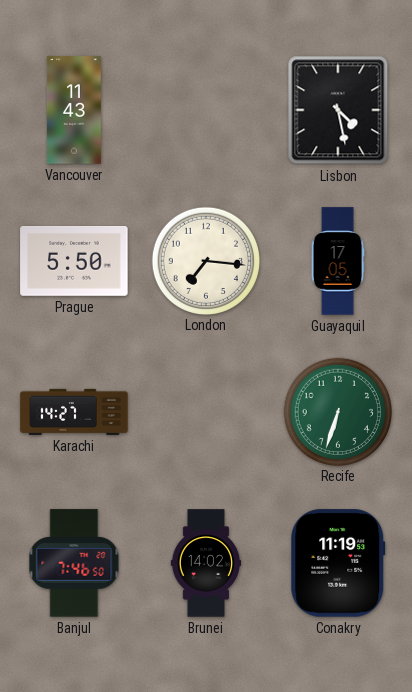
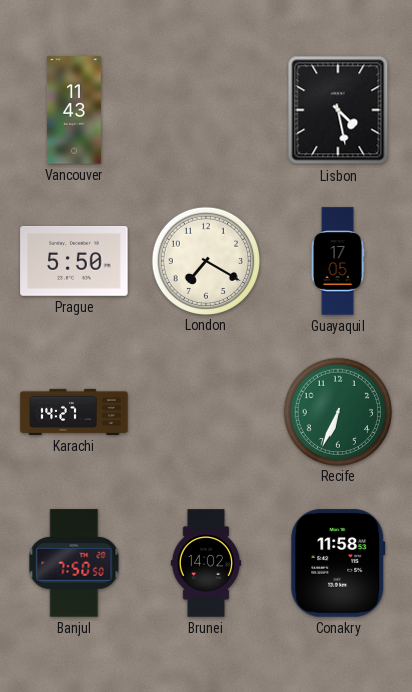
London: 7:16 -> 7:20 (205, 260)
Recife: 6:33 -> 6:34 (337, 411)
Banjul: 7:46 -> 7:50 (74, 563)
Conakry: 11:19 -> 11:58 (338, 563)
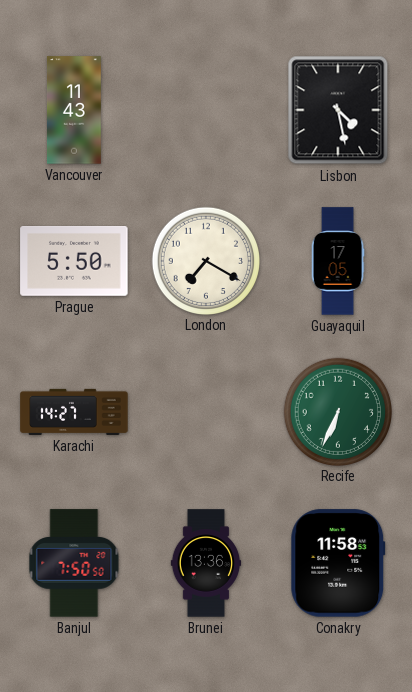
Brunei: 14:02 -> 13:36 (206, 563)
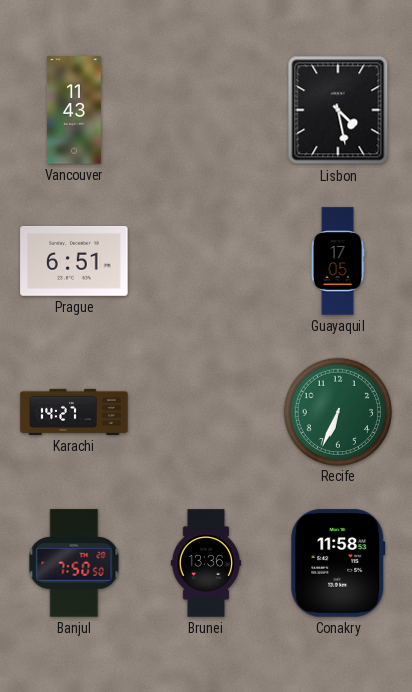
Prague: 5:50 -> 6:51 (74, 262)
London: 7:20 -> none (205, 260)
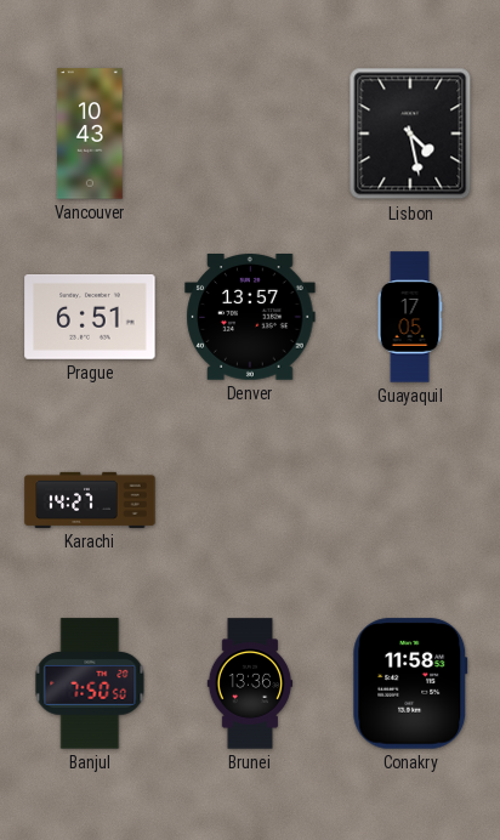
Vancouver: 11:43 -> 10:43 (90, 134)
Denver: none -> 13:57 (250, 318)
Recife: 6:34 -> none (337, 411)
